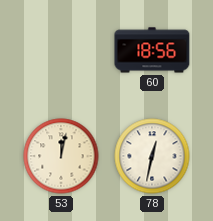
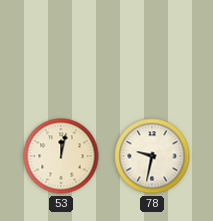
60: 18:56 -> none (152, 50)
78: 12:32 -> 9:32 (152, 156)
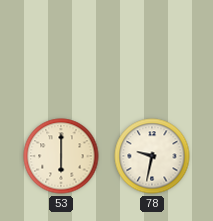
53: 12:02 -> 6:00 (61, 156)
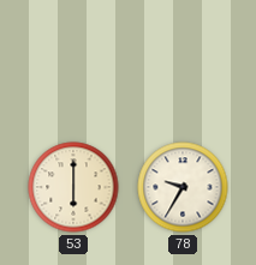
78: 9:32 -> 9:35 (183, 187)
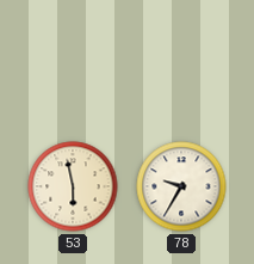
53: 6:00 -> 5:58 (73, 186)
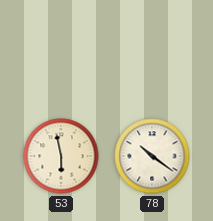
78: 9:35 -> 10:21 (152, 156)
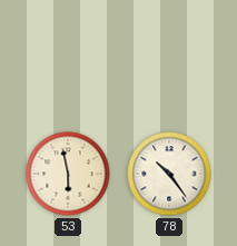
78: 10:21 -> 10:24 (169, 174)
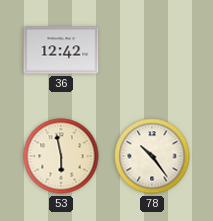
36: none -> 12:42 (61, 50)
